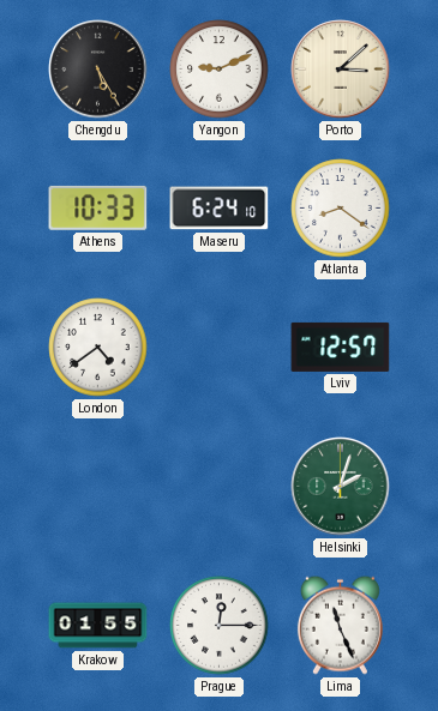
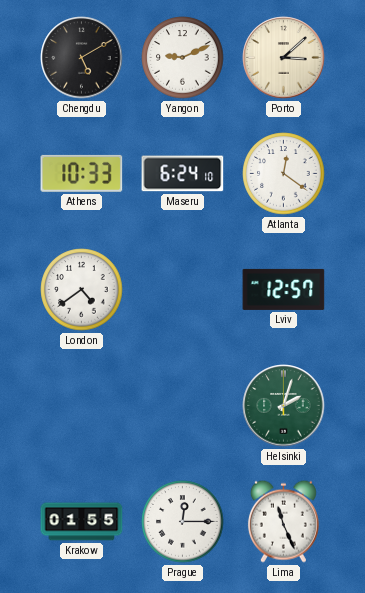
Chengdu: 5:25 -> 5:10 (82, 58)
Atlanta: 8:21 -> 12:21 (284, 174)
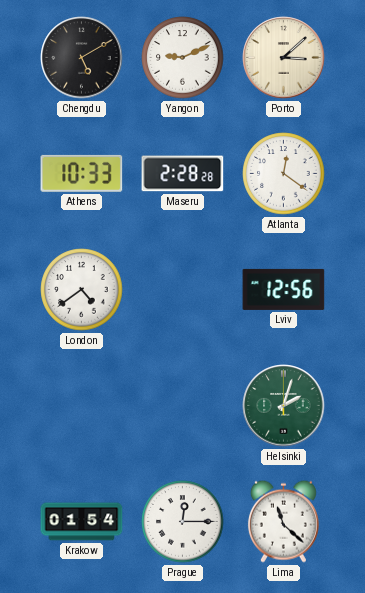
Maseru: 6:24 -> 2:28 (183, 174)
Lviv: 12:57 -> 12:56 (284, 289)
Krakow: 01:55 -> 01:54 (82, 522)
Lima: 11:26 -> 11:22 (283, 521)
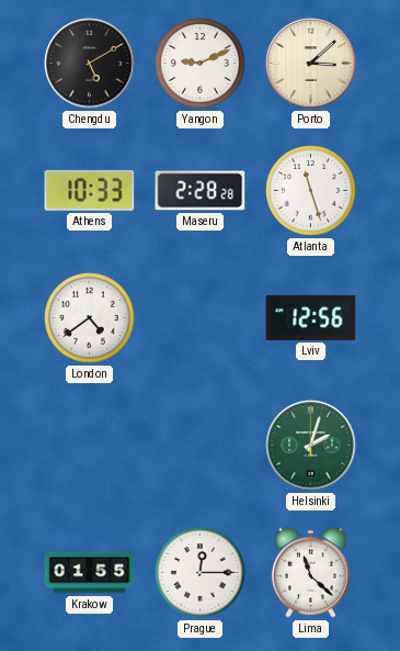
Atlanta: 12:21 -> 11:27 (311, 191)
Krakow: 01:54 -> 01:55 (90, 573)
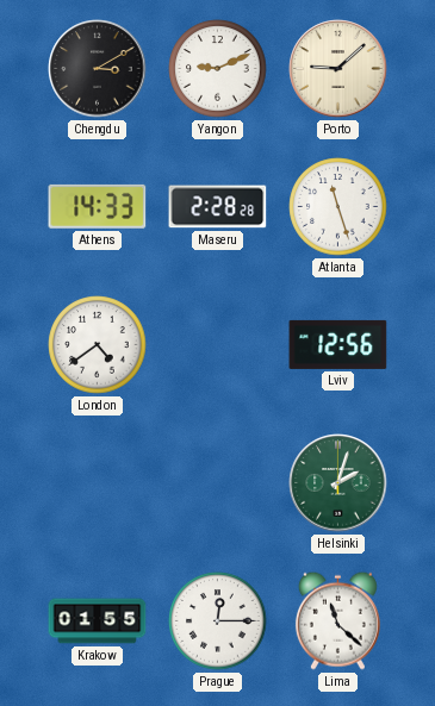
Chengdu: 5:10 -> 3:10 (98, 69)
Porto: 3:08 -> 9:08 (338, 69)
Athens: 10:33 -> 14:33 (98, 206)
